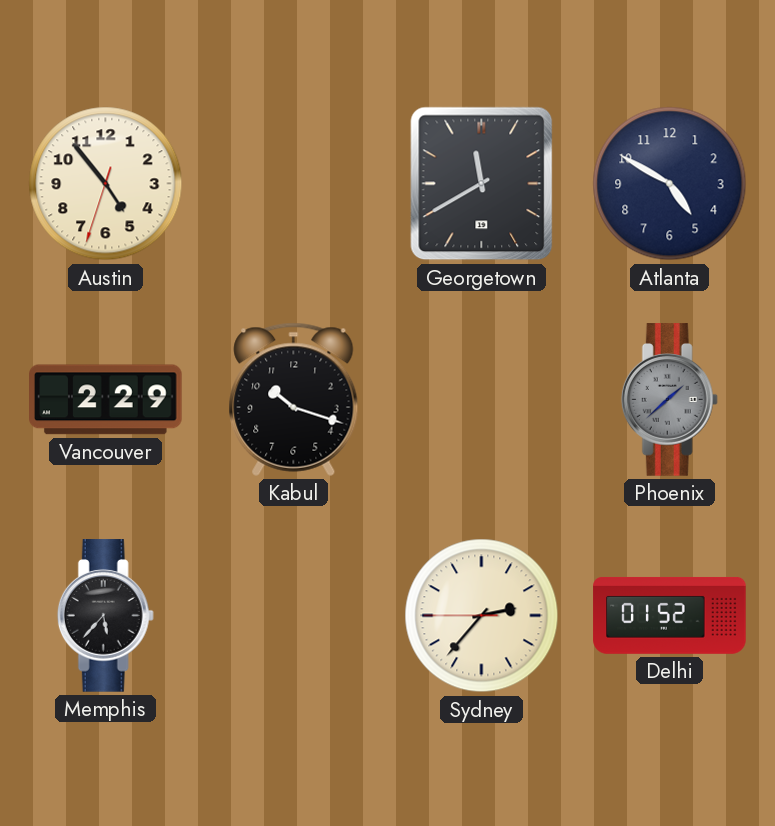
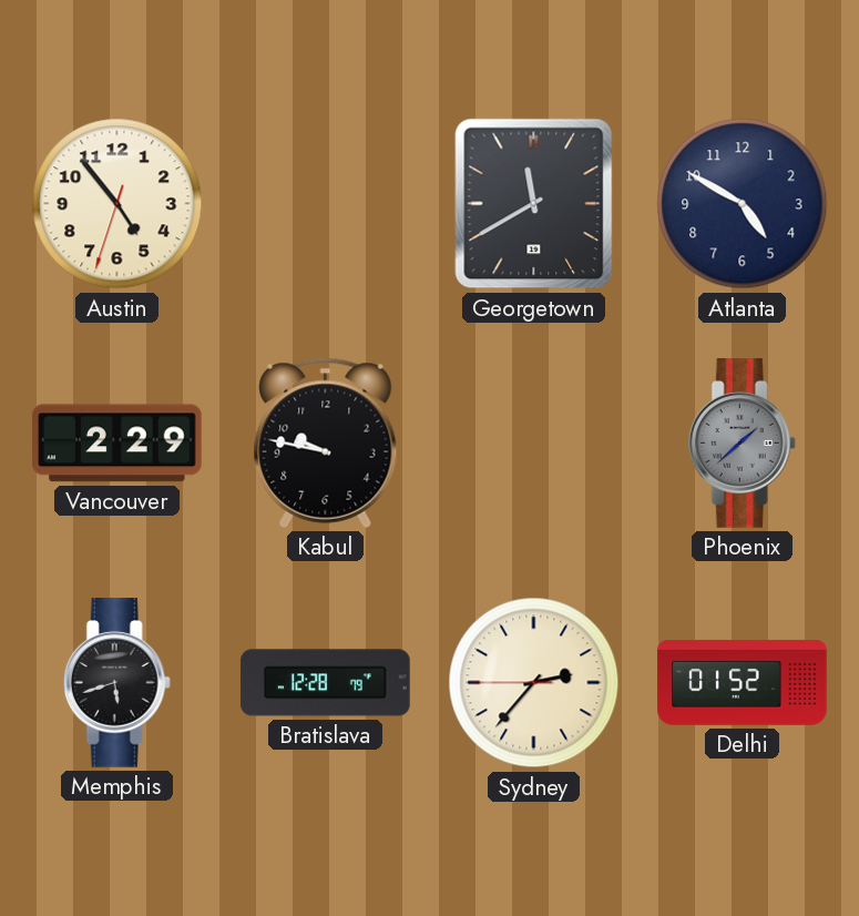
Kabul: 10:18 -> 9:47 (326, 442)
Memphis: 5:37 -> 5:42 (116, 683)
Bratislava: none -> 12:28 (326, 683)
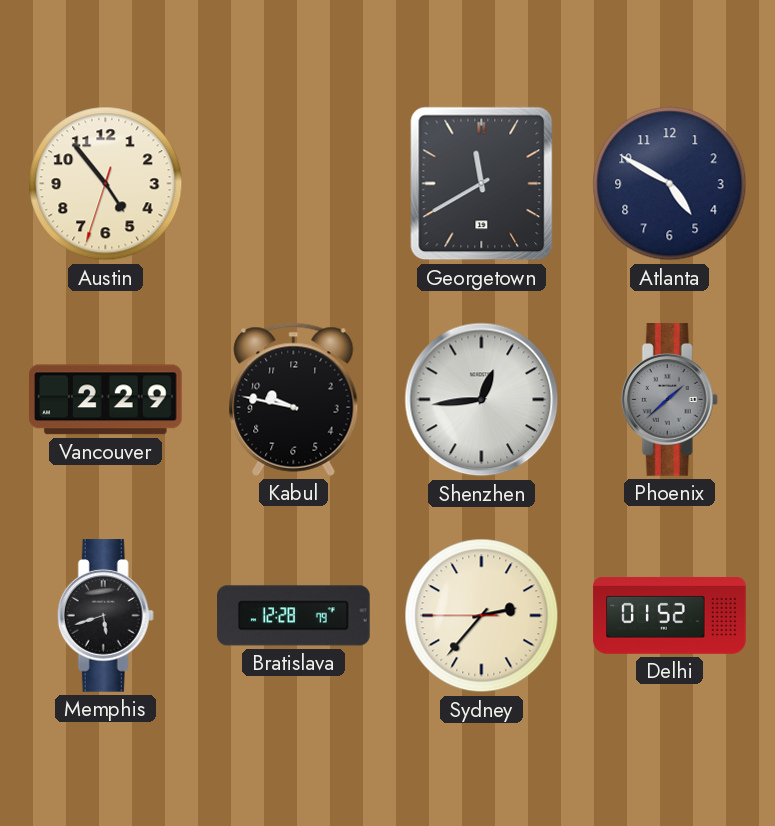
Shenzhen: none -> 12:44 (482, 400)
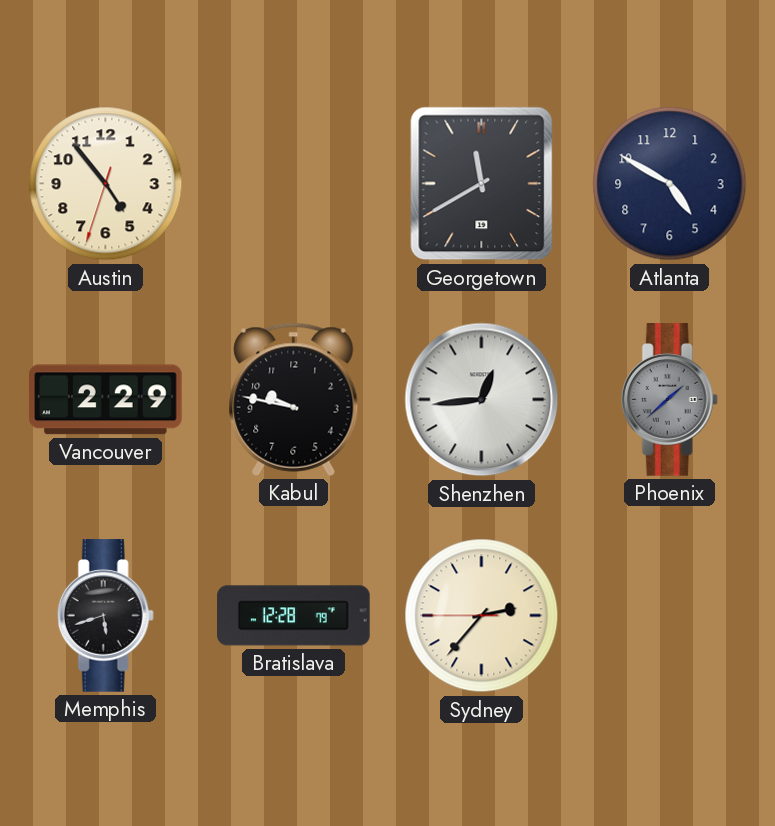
Delhi: 01:52 -> none (670, 615)
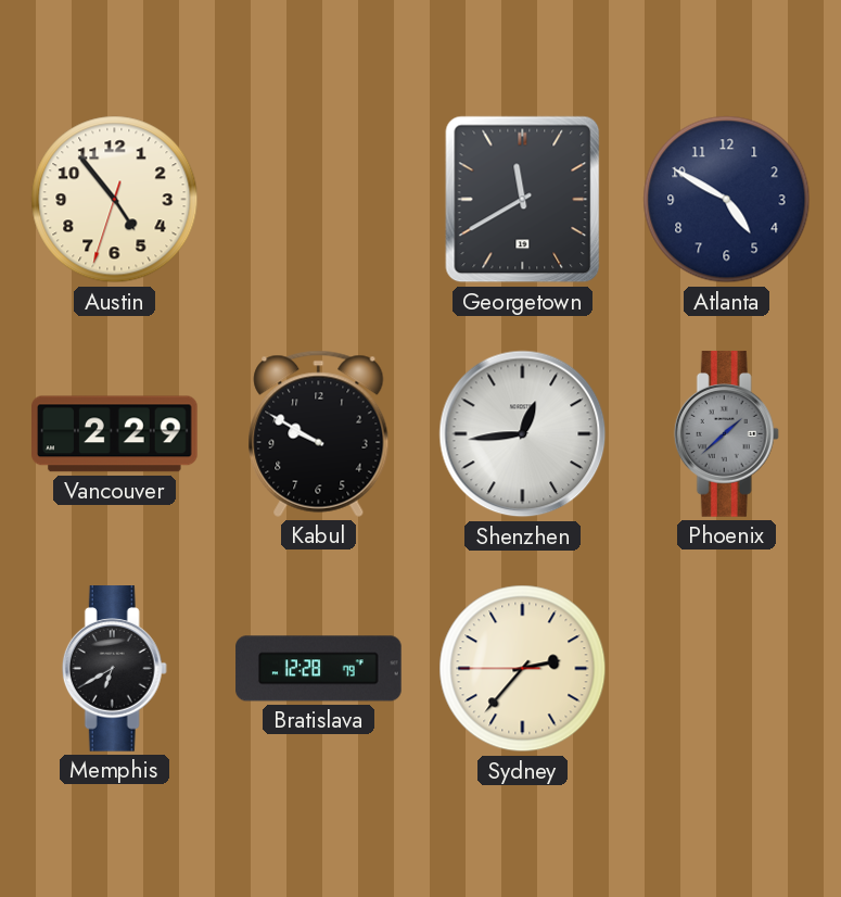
Kabul: 9:47 -> 9:50 (319, 433)
Memphis: 5:42 -> 6:40 (114, 669)
